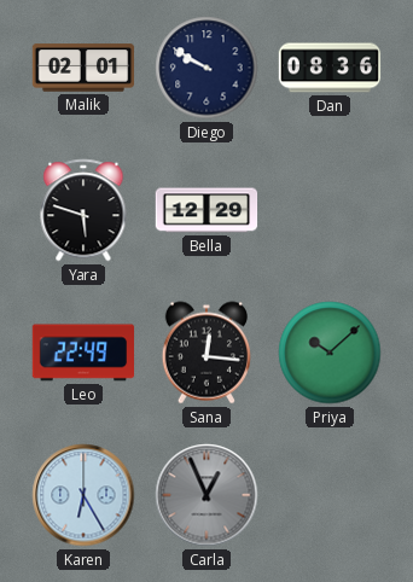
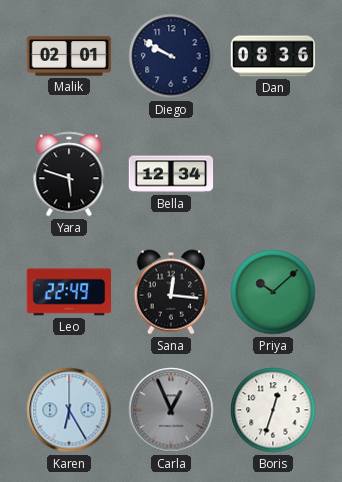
Bella: 12:29 -> 12:34 (171, 174)
Boris: none -> 12:33 (273, 410)
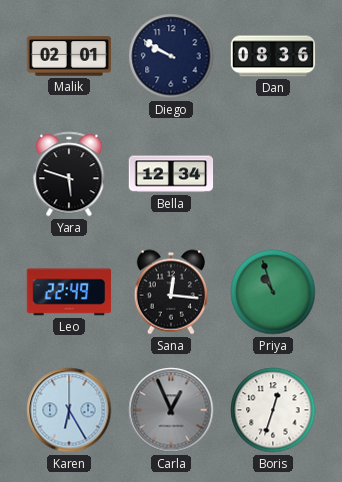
Priya: 10:08 -> 10:57 (273, 292)
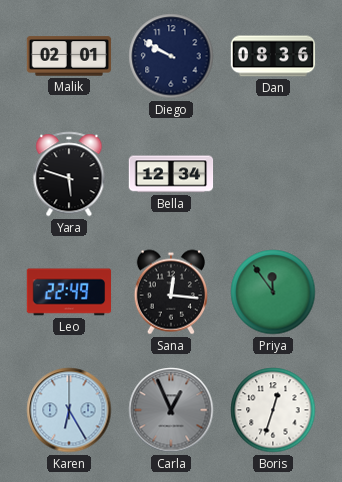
Priya: 10:57 -> 11:54 (273, 292)
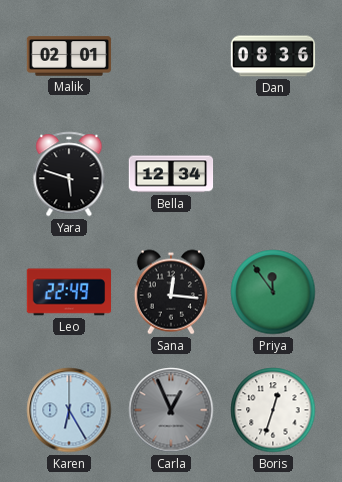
Diego: 9:50 -> none (171, 56)
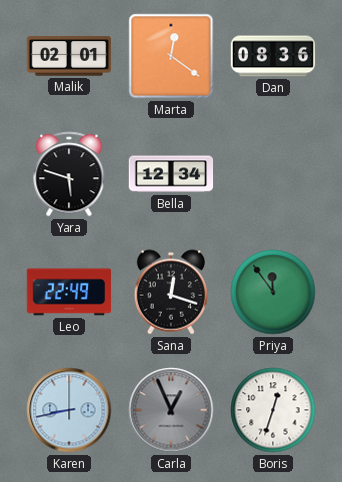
Marta: none -> 12:21 (171, 56)
Sana: 12:16 -> 12:18 (170, 292)
Karen: 6:25 -> 8:43 (69, 410)
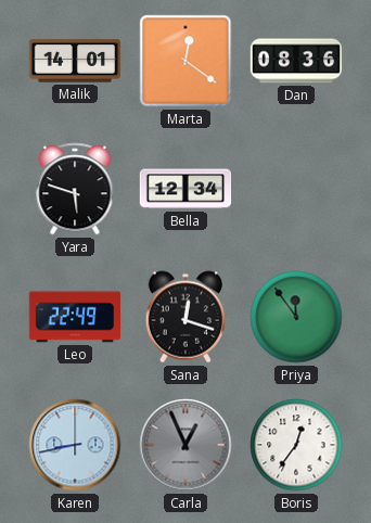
Malik: 02:01 -> 14:01 (75, 61)
Boris: 12:33 -> 12:36 (296, 445)
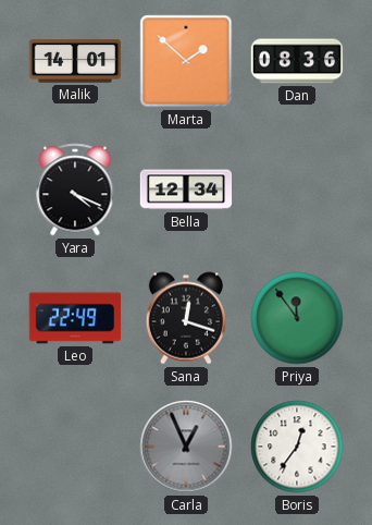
Marta: 12:21 -> 1:52 (186, 61)
Yara: 5:48 -> 4:19 (75, 190)
Karen: 8:43 -> none (75, 445)
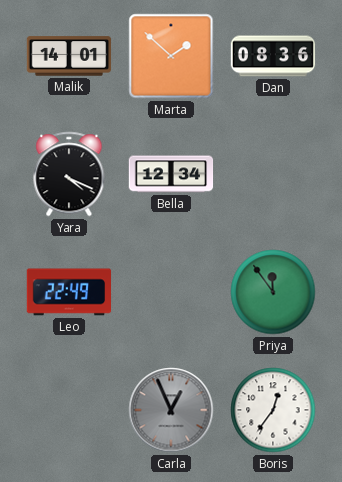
Sana: 12:18 -> none (185, 318)
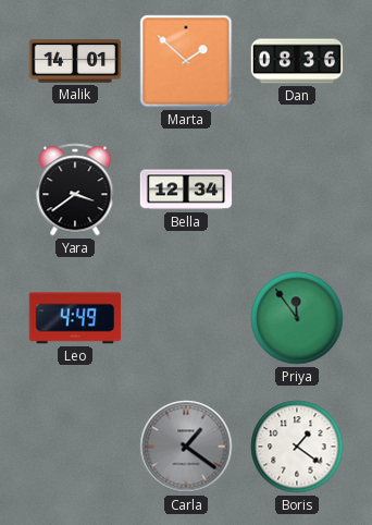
Yara: 4:19 -> 3:39 (75, 190)
Leo: 22:49 -> 4:49 (75, 318)
Carla: 12:56 -> 1:21 (186, 447)
Boris: 12:36 -> 1:21 (297, 447)
